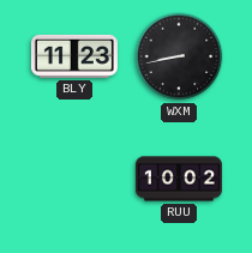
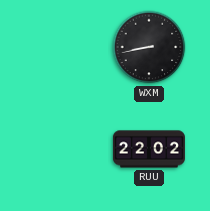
BLY: 11:23 -> none (74, 56)
RUU: 10:02 -> 22:02 (149, 149)
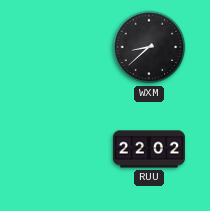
WXM: 8:43 -> 8:38 (149, 47)
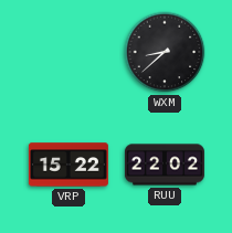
VRP: none -> 15:22 (68, 165)
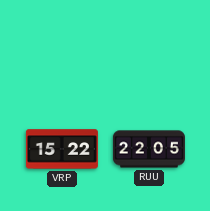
WXM: 8:38 -> none (165, 52)
RUU: 22:02 -> 22:05 (149, 149)
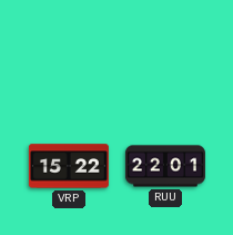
RUU: 22:05 -> 22:01 (165, 166)
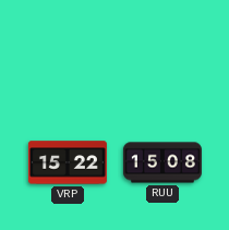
RUU: 22:01 -> 15:08 (162, 162)
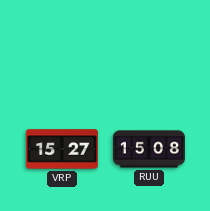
VRP: 15:22 -> 15:27 (62, 149)
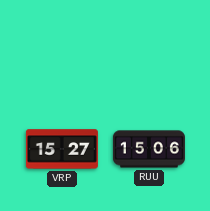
RUU: 15:08 -> 15:06 (149, 149)
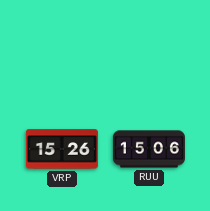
VRP: 15:27 -> 15:26 (62, 149)
